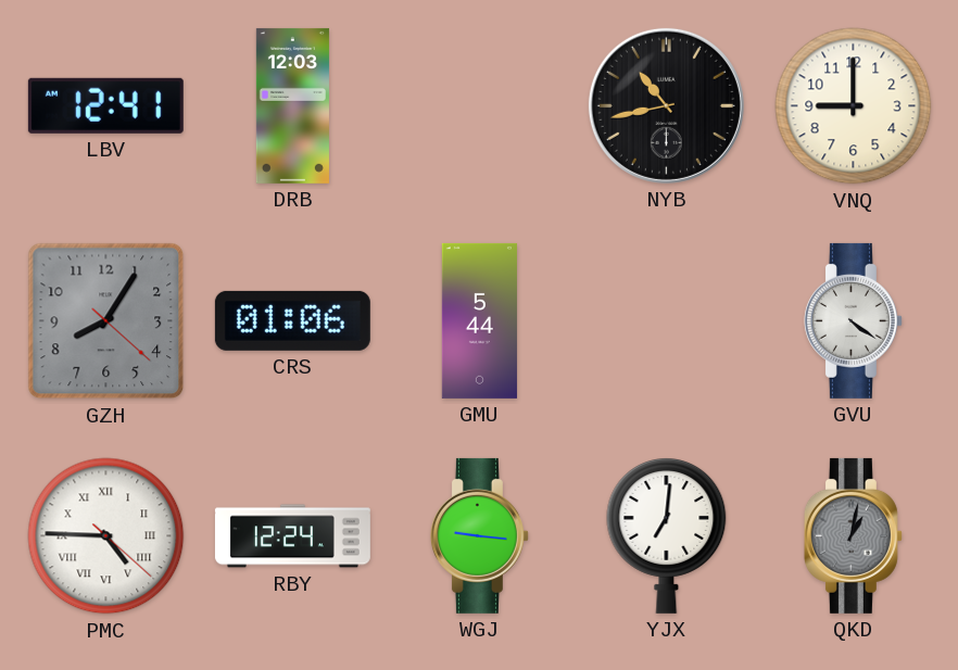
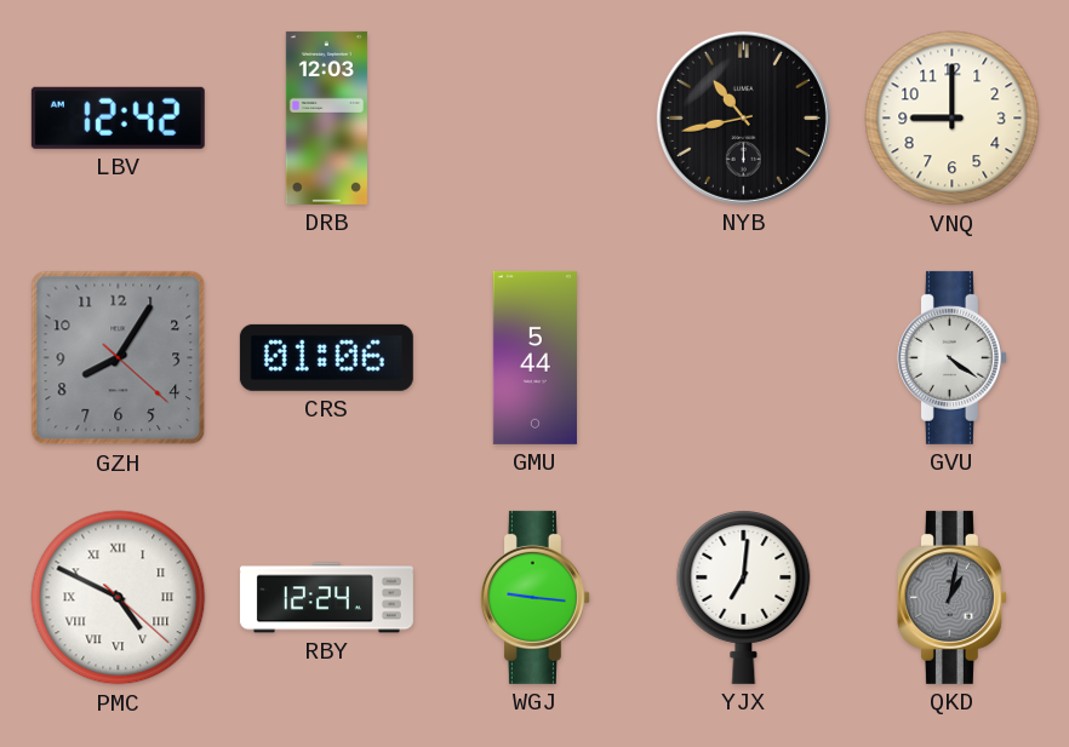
LBV: 12:41 -> 12:42 (118, 117)
PMC: 4:45 -> 4:49 (119, 598)
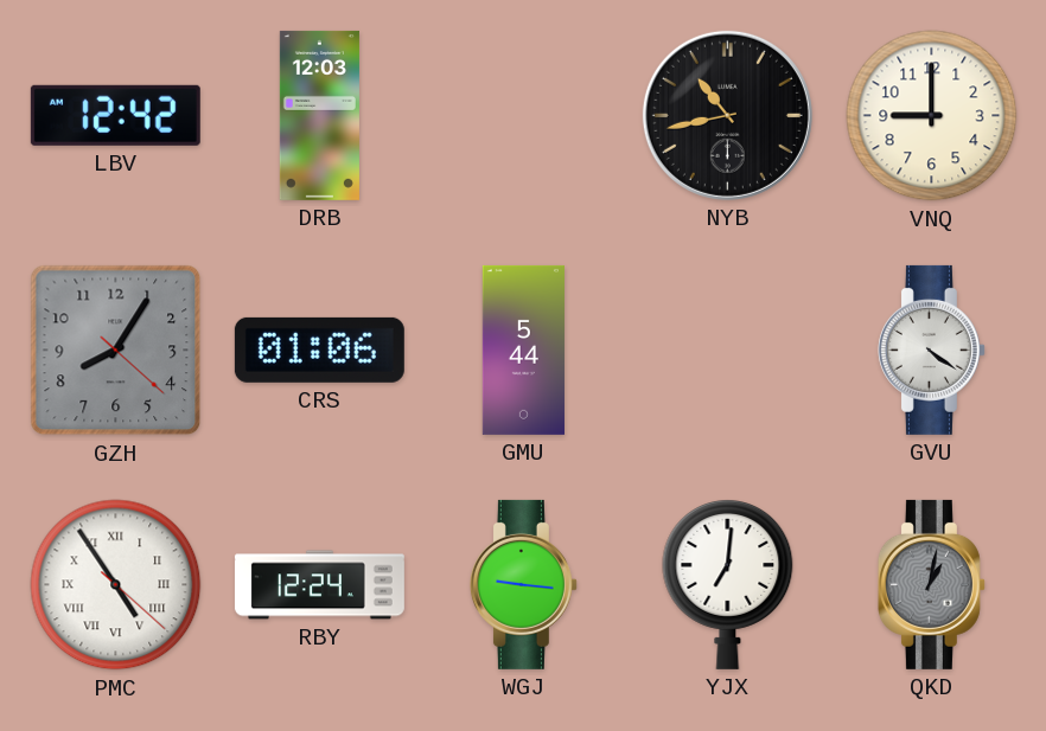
PMC: 4:49 -> 4:54 (116, 585)
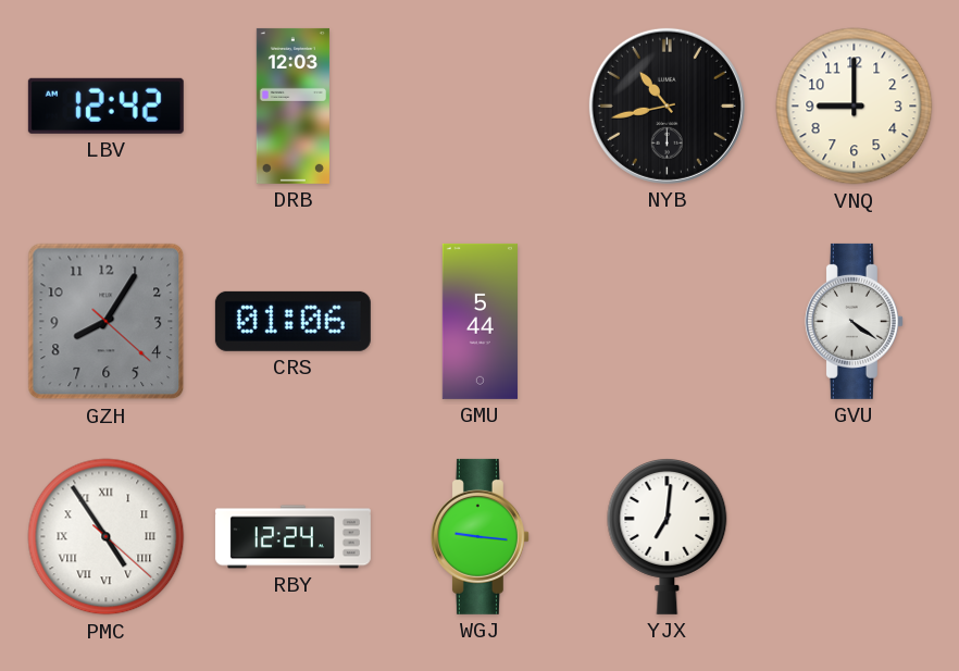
QKD: 1:02 -> none (931, 584)
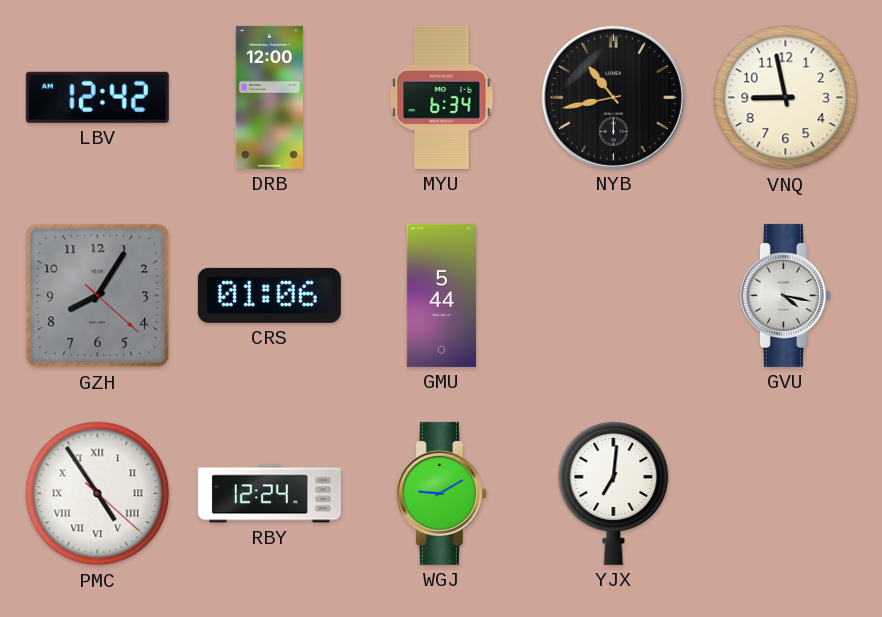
DRB: 12:03 -> 12:00 (269, 97)
MYU: none -> 6:34 (442, 97)
VNQ: 9:00 -> 8:58 (786, 98)
GVU: 4:21 -> 4:17 (785, 295)
WGJ: 9:16 -> 9:10 (441, 493)
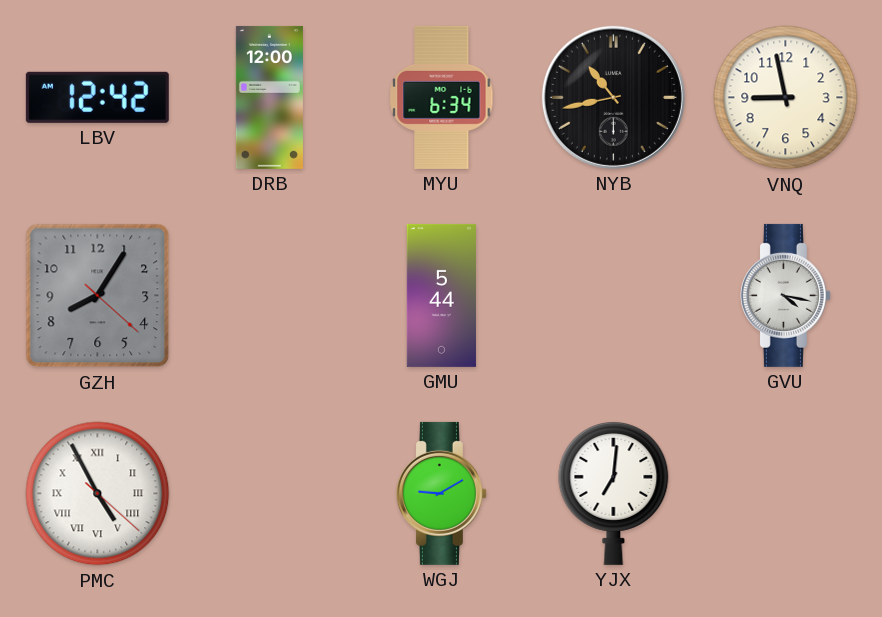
CRS: 01:06 -> none (269, 295)
PMC: 4:54 -> 4:55 (98, 494)
RBY: 12:24 -> none (269, 494)
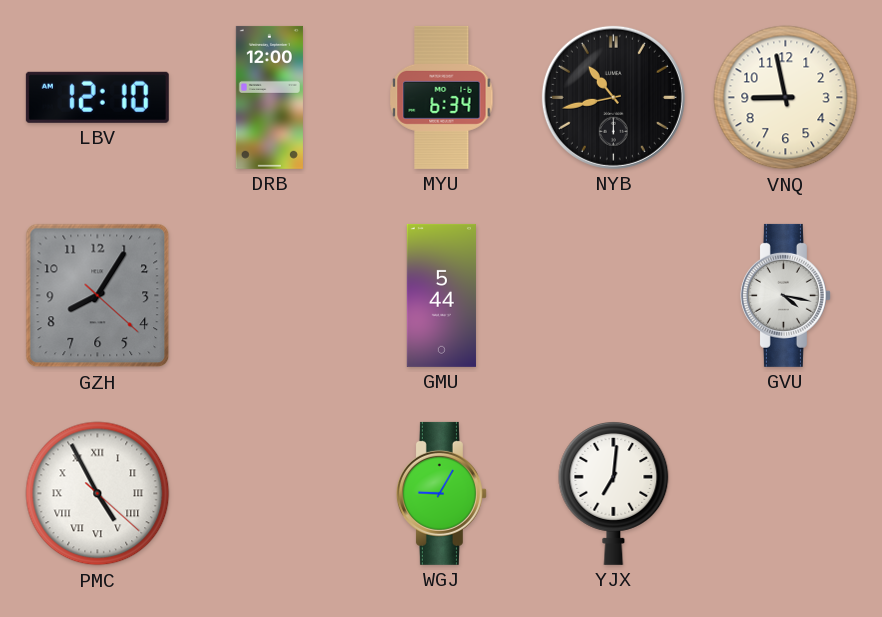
LBV: 12:42 -> 12:10 (97, 97)
WGJ: 9:10 -> 9:05 (441, 493)
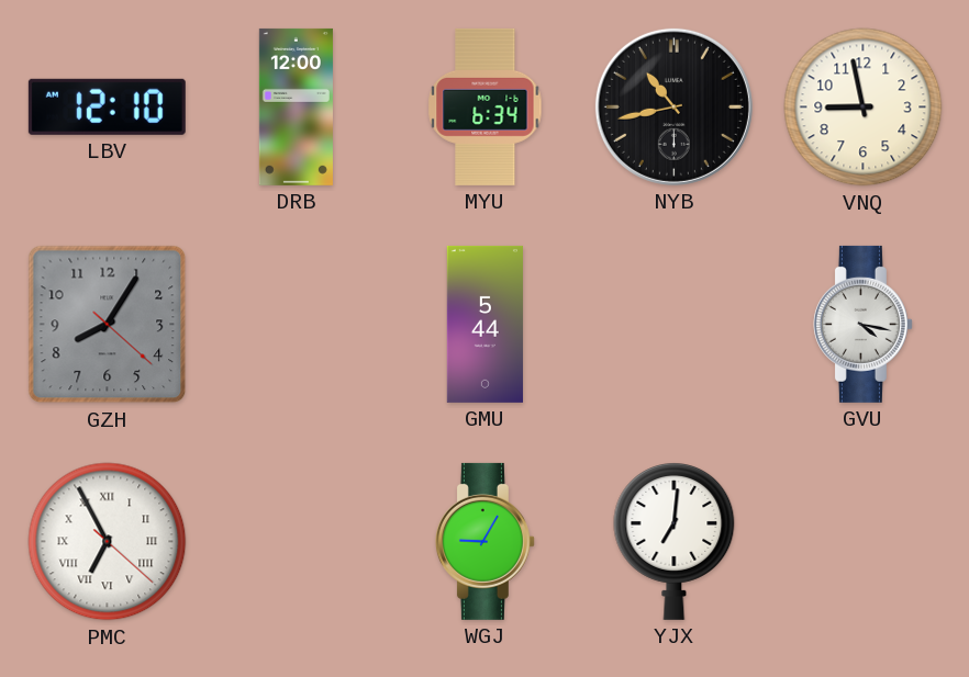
PMC: 4:55 -> 6:55 (108, 542)
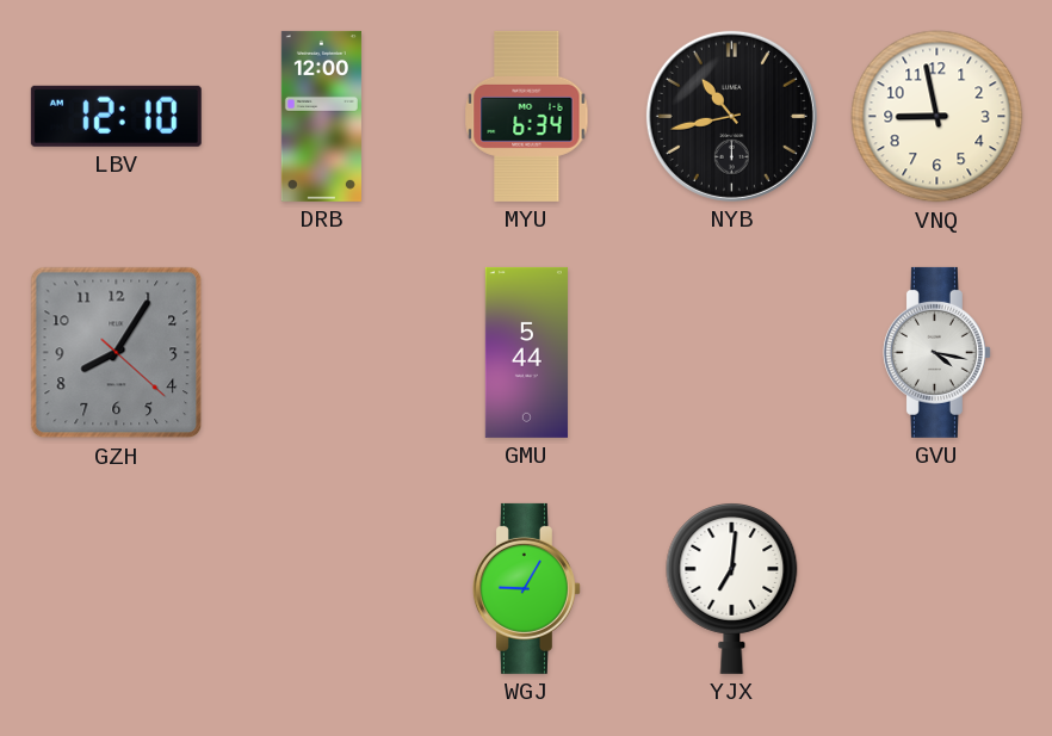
PMC: 6:55 -> none (108, 542)
